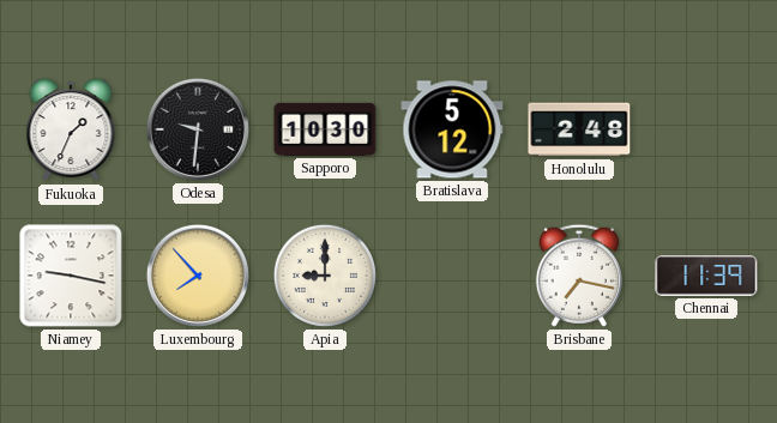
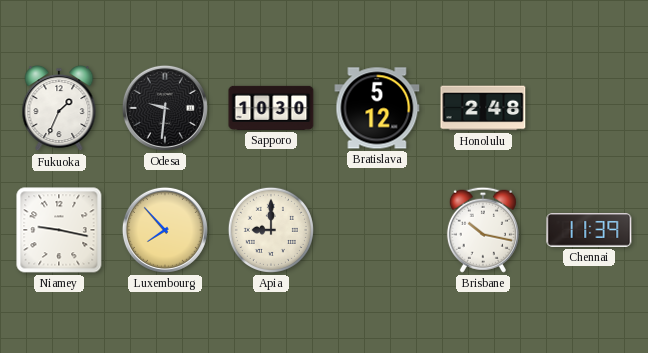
Brisbane: 7:17 -> 10:17 (483, 230)
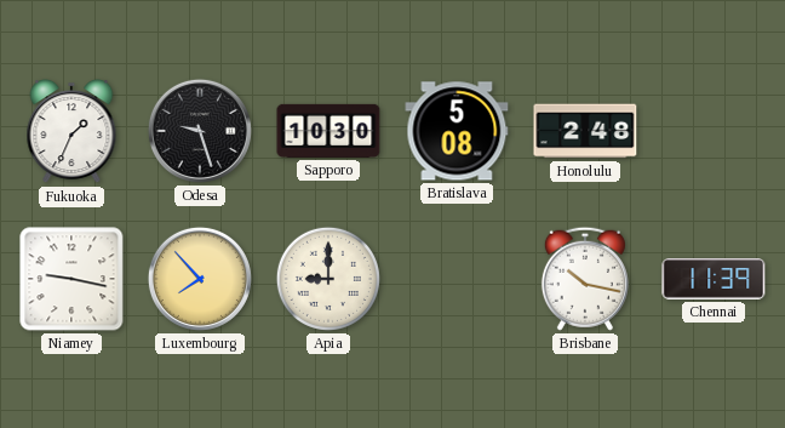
Odesa: 9:31 -> 9:27 (200, 131)
Bratislava: 5:12 -> 5:08 (457, 131)
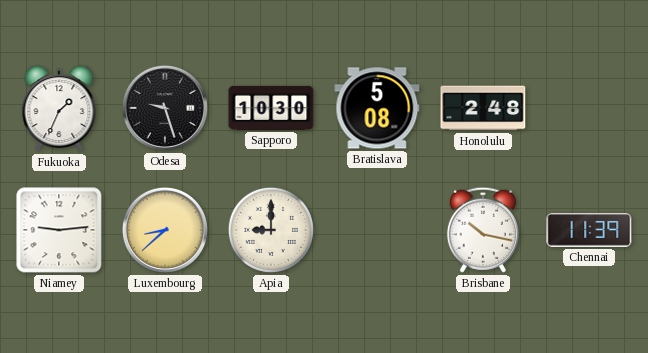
Niamey: 9:17 -> 9:14 (59, 230)
Luxembourg: 7:53 -> 8:38 (165, 230)
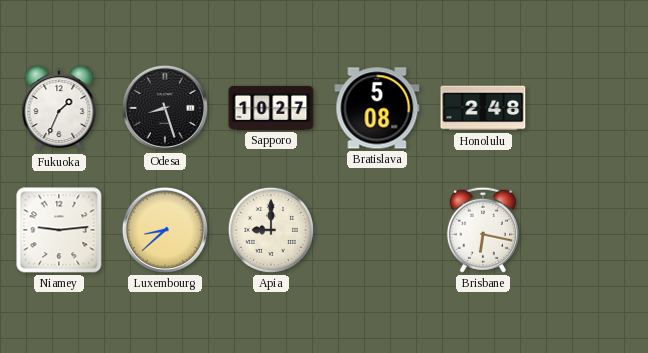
Odesa: 9:27 -> 8:27 (165, 108)
Sapporo: 10:30 -> 10:27 (271, 108)
Brisbane: 10:17 -> 6:17 (483, 230)
Chennai: 11:39 -> none (589, 230)
